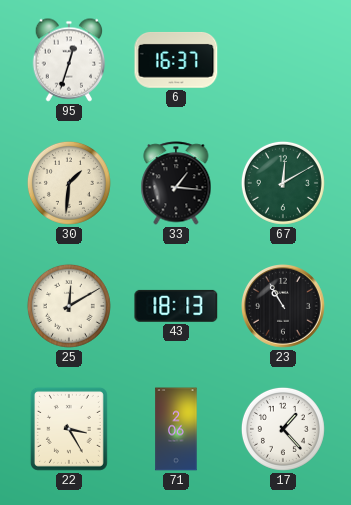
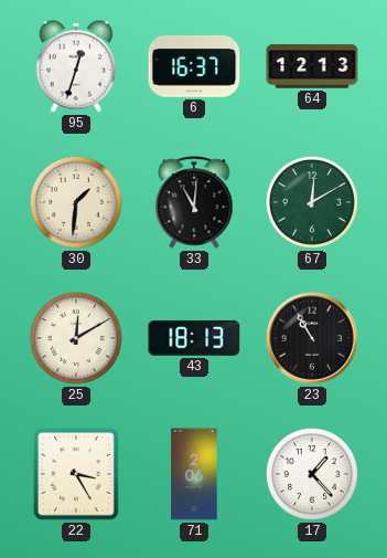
64: none -> 12:13 (312, 66)
33: 1:16 -> 11:01 (194, 202)
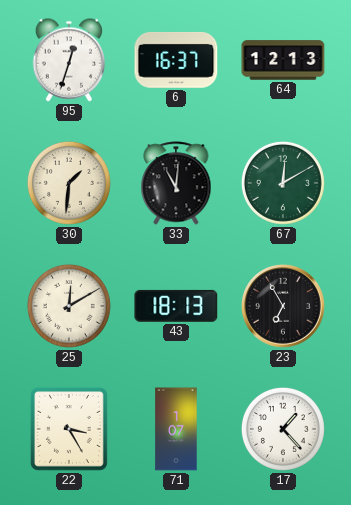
23: 10:55 -> 6:55 (284, 307)
71: 2:06 -> 1:07 (176, 429)
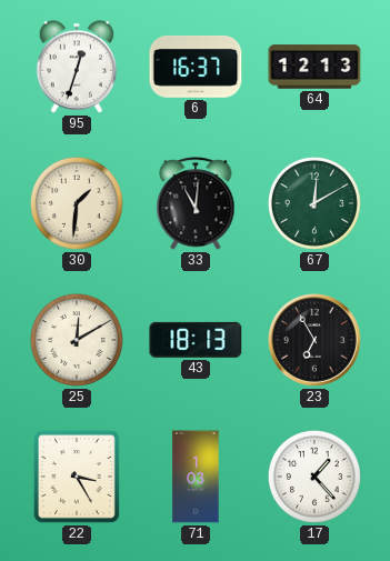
71: 1:07 -> 1:03 (196, 477)
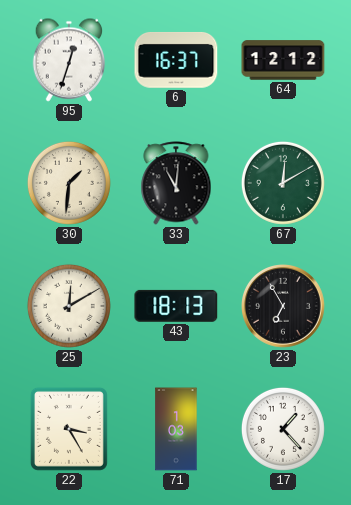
64: 12:13 -> 12:12 (283, 60)
